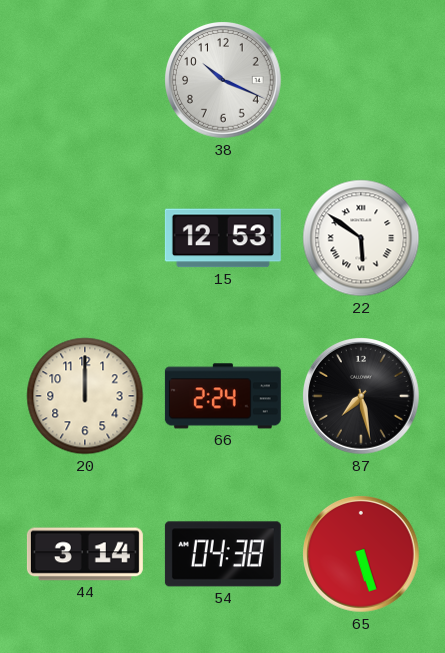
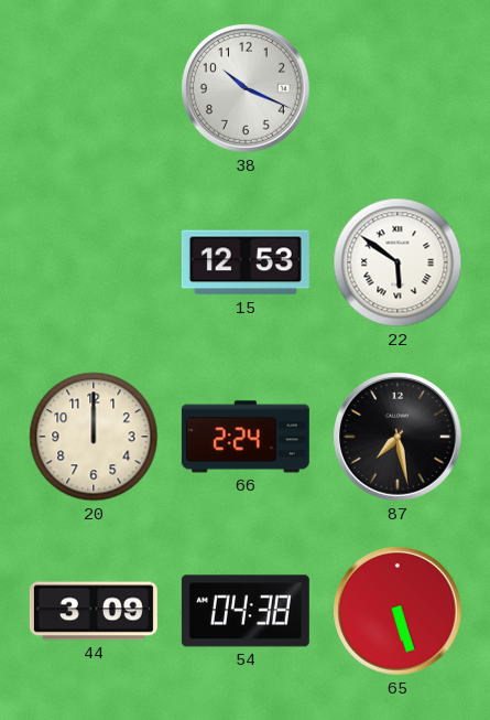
44: 3:14 -> 3:09 (94, 611)
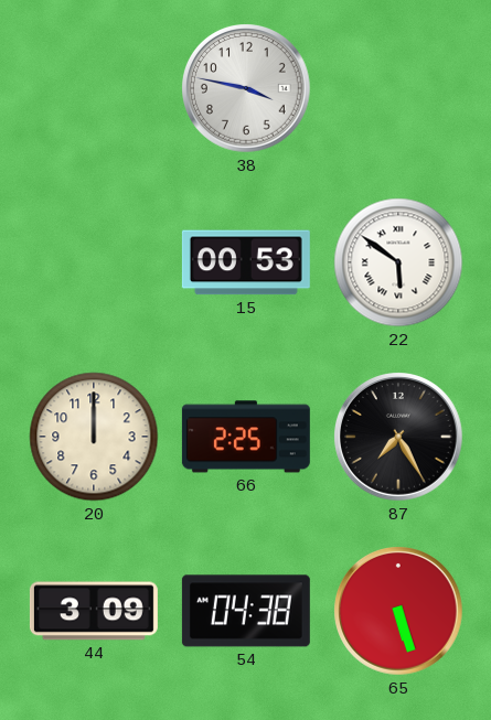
38: 10:19 -> 3:47 (247, 89)
15: 12:53 -> 00:53 (246, 262)
66: 2:24 -> 2:25 (246, 437)
87: 7:28 -> 7:25 (399, 438)
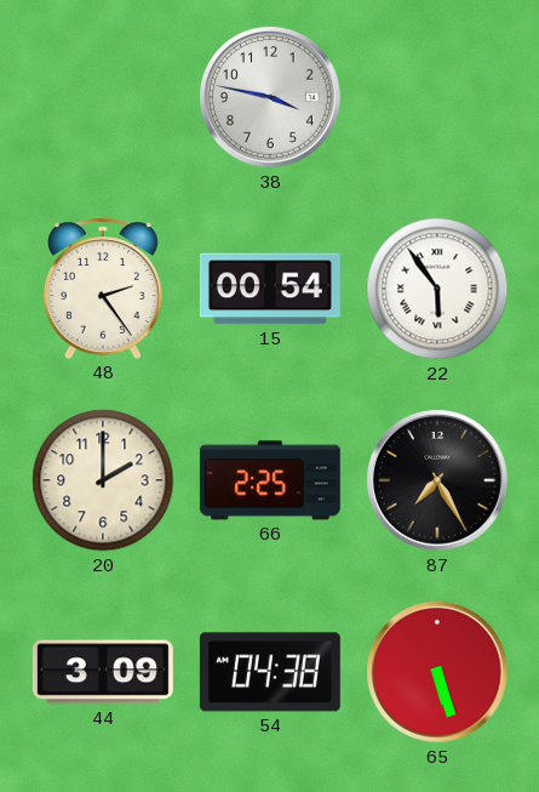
48: none -> 2:24 (104, 289)
15: 00:53 -> 00:54 (270, 289)
22: 5:51 -> 5:54 (437, 289)
20: 12:00 -> 2:00 (103, 480)
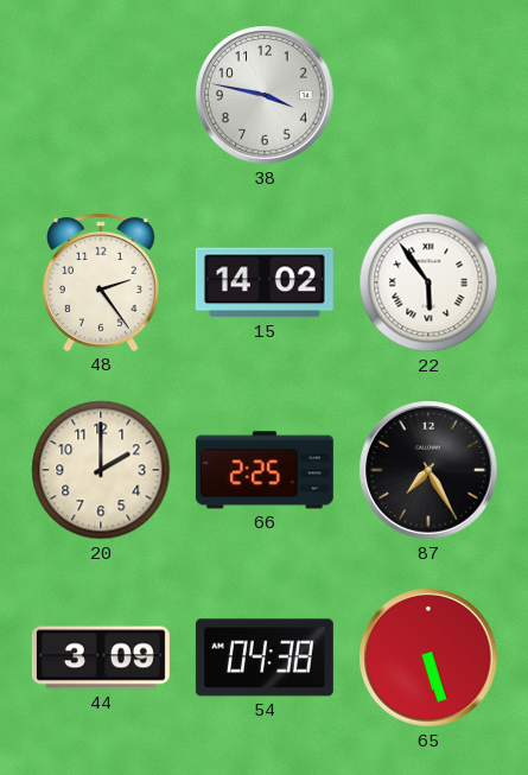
15: 00:54 -> 14:02 (265, 282)
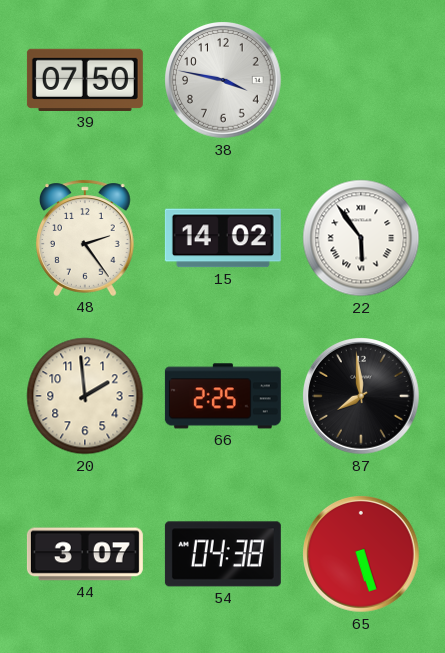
39: none -> 07:50 (85, 80)
20: 2:00 -> 1:59 (85, 396)
87: 7:25 -> 7:59 (362, 397)
44: 3:09 -> 3:07 (85, 554)
